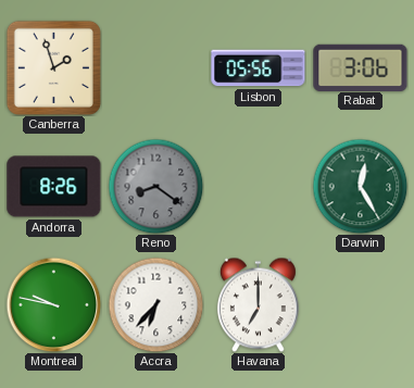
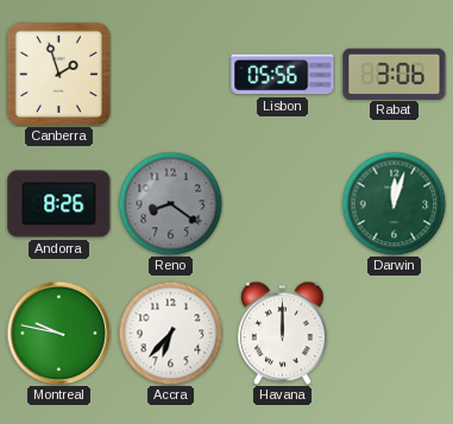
Darwin: 12:25 -> 12:03 (394, 203)
Havana: 7:00 -> 12:00 (282, 333)
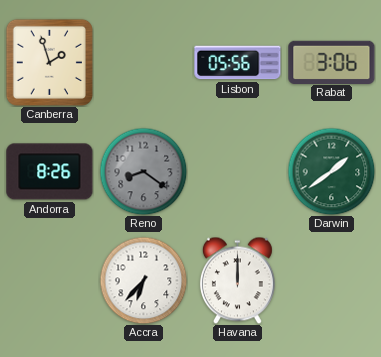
Darwin: 12:03 -> 1:39 (331, 171)
Montreal: 9:47 -> none (58, 333)
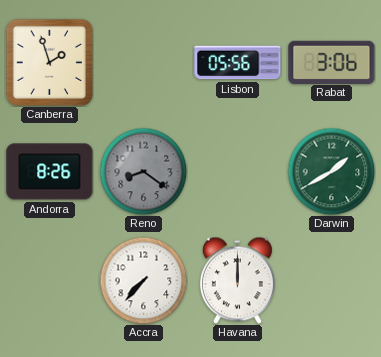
Darwin: 1:39 -> 1:40 (331, 171)
Accra: 6:37 -> 7:37 (143, 280)
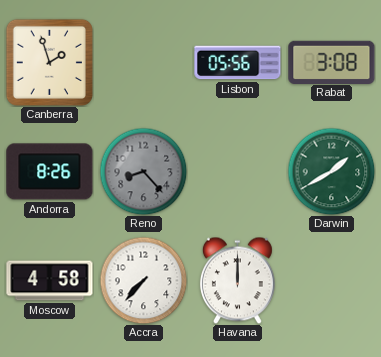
Rabat: 3:06 -> 3:08 (332, 62)
Reno: 8:21 -> 8:23 (143, 171)
Moscow: none -> 4:58 (50, 281)
